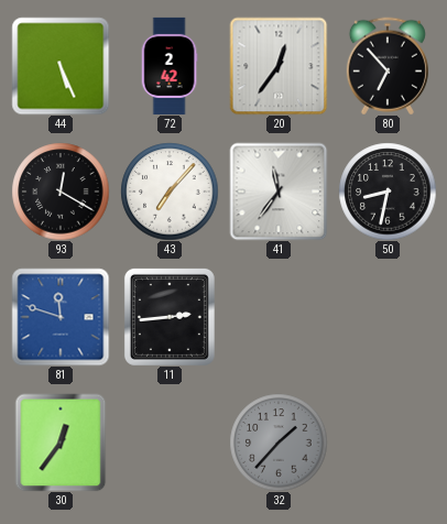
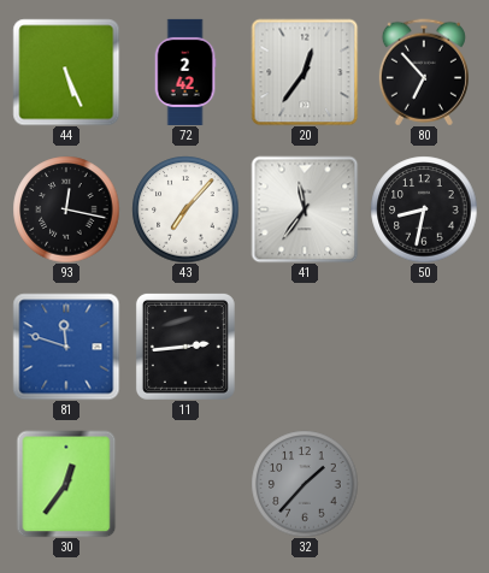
93: 12:20 -> 12:17 (66, 209)
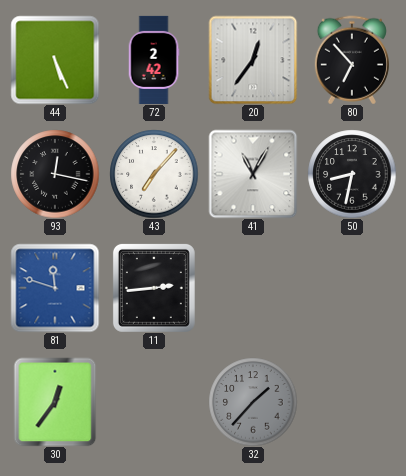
41: 11:36 -> 11:05 (253, 174)
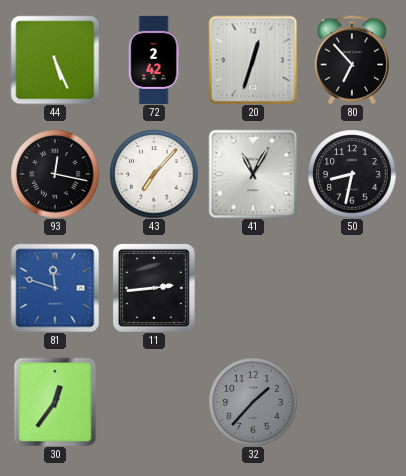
20: 12:36 -> 12:33 (253, 60)
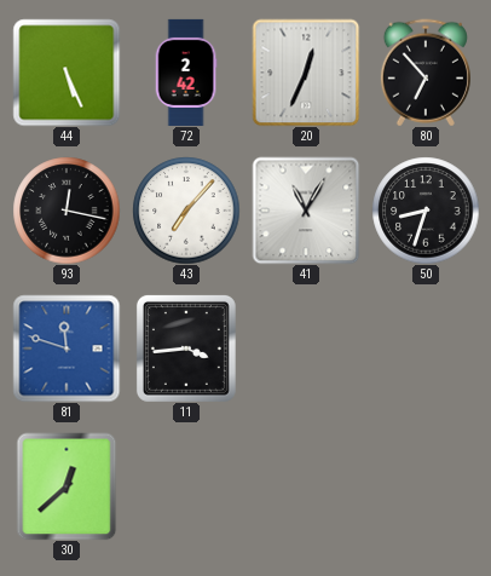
20: 12:33 -> 12:34 (306, 73)
50: 8:32 -> 8:33 (426, 211)
11: 2:44 -> 3:44 (186, 349)
30: 12:36 -> 12:38 (67, 486)
32: 1:37 -> none (253, 402)
